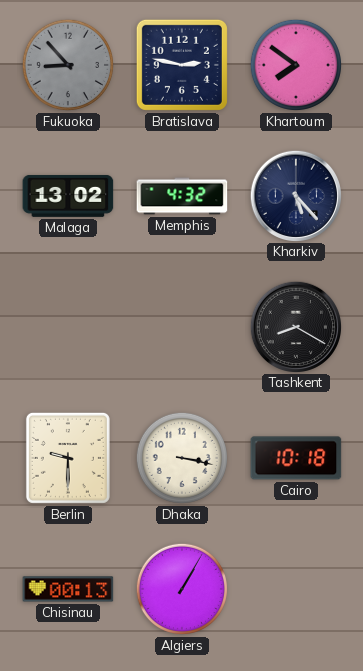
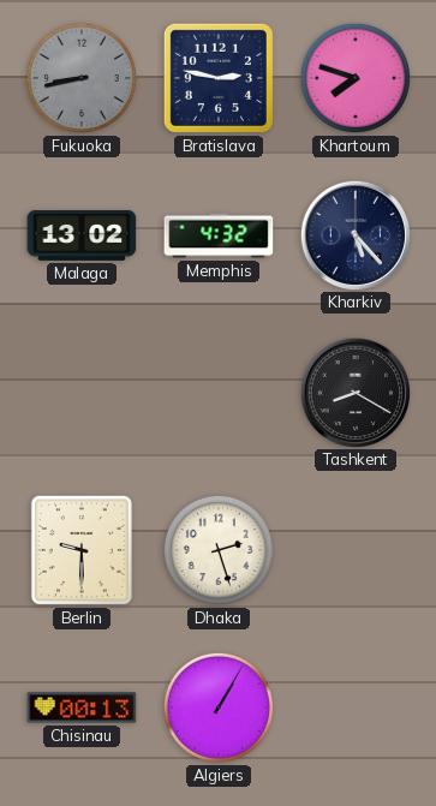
Fukuoka: 8:53 -> 8:43 (82, 78)
Khartoum: 7:51 -> 7:48 (356, 78)
Dhaka: 3:17 -> 2:27 (219, 550)
Cairo: 10:18 -> none (296, 458)
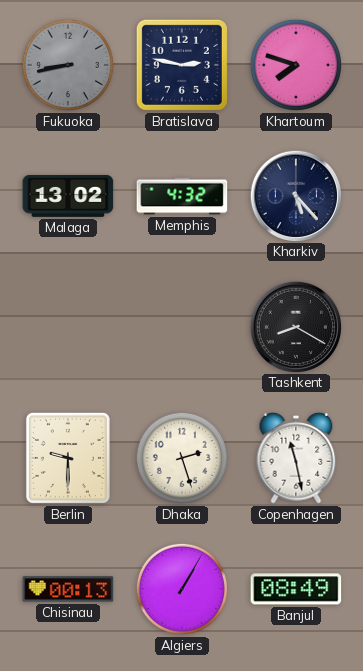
Copenhagen: none -> 11:28 (296, 458)
Banjul: none -> 08:49 (296, 589)
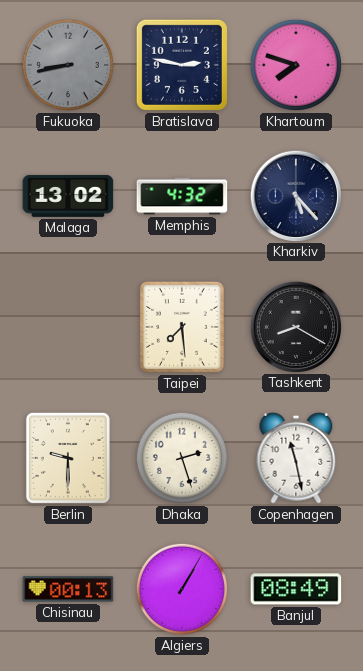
Taipei: none -> 7:29 (182, 327)
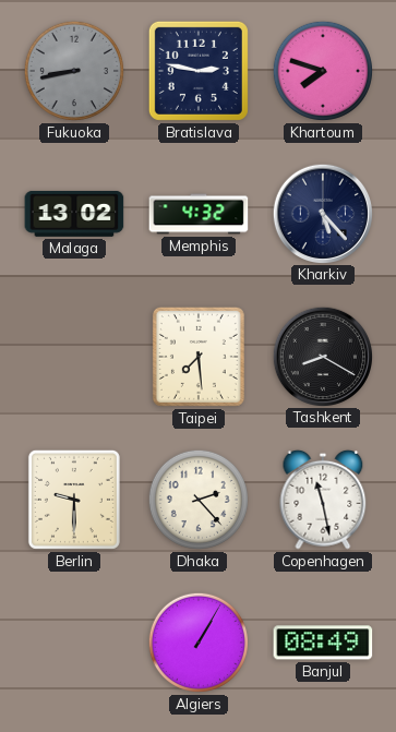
Dhaka: 2:27 -> 2:23 (199, 500)
Chisinau: 00:13 -> none (68, 589)
